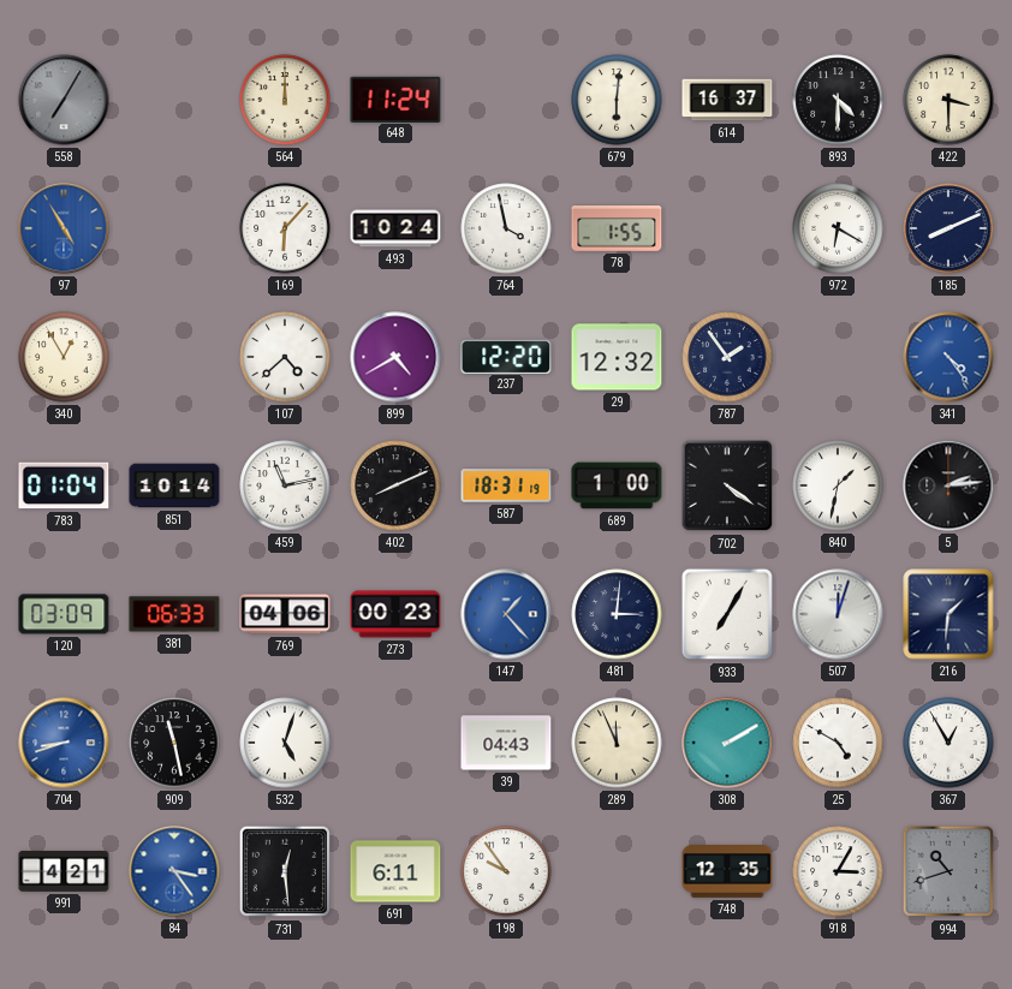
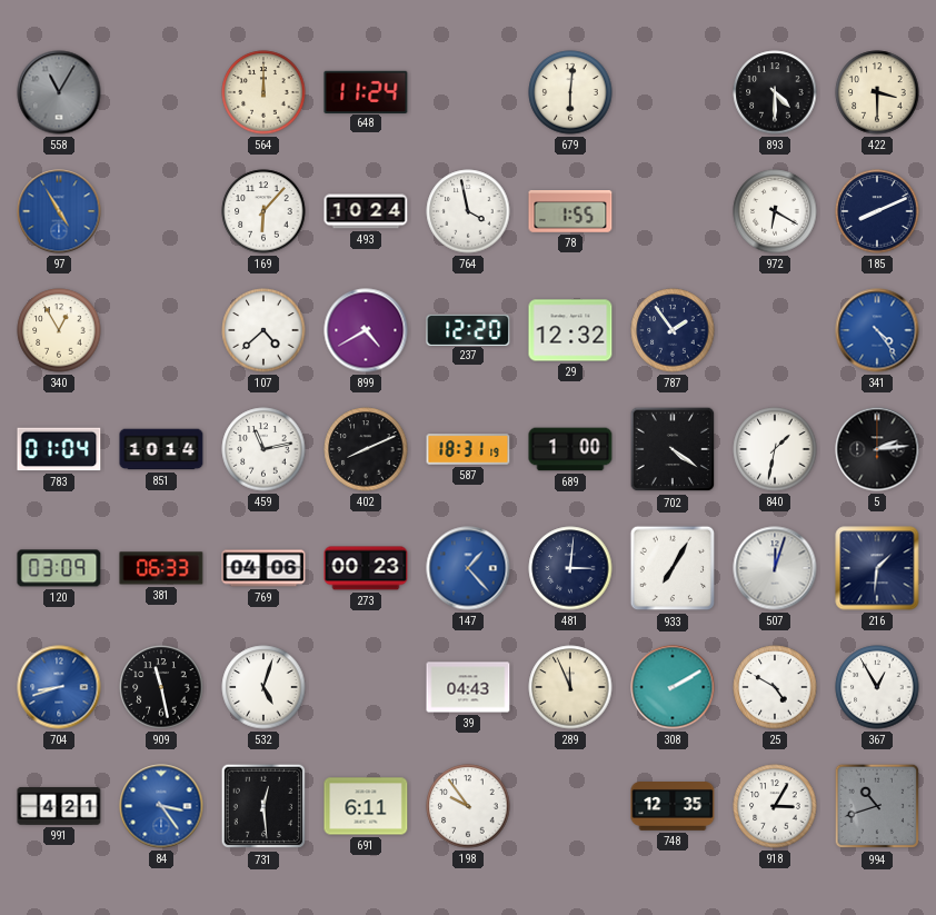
558: 7:05 -> 11:05 (59, 92)
614: 16:37 -> none (727, 100)
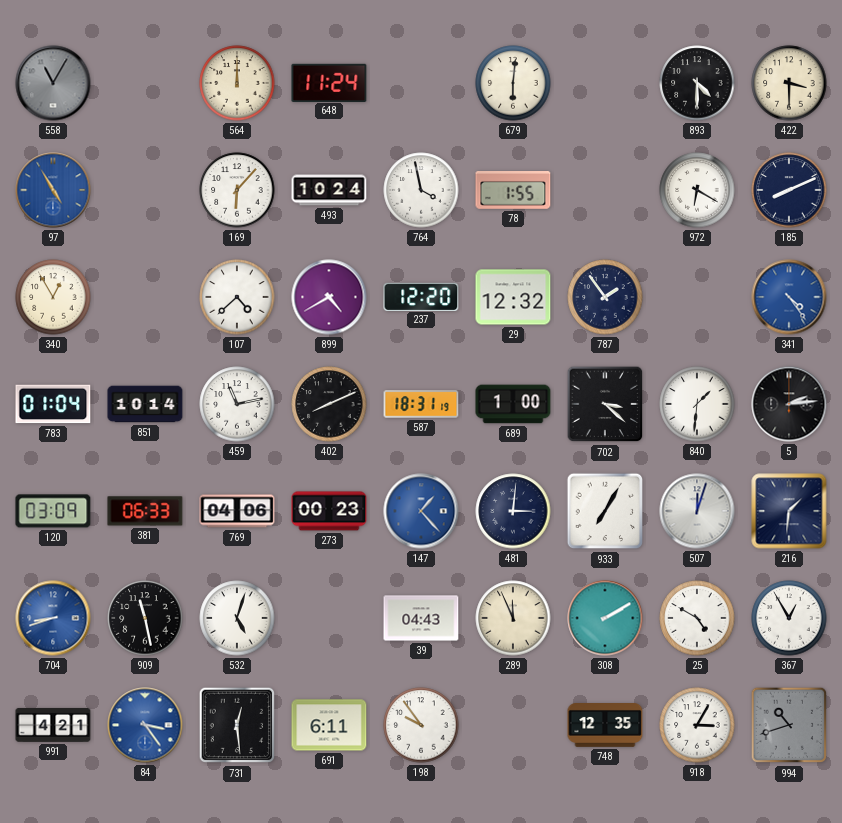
702: 4:21 -> 3:22 (605, 404)
840: 1:32 -> 1:31 (697, 404)
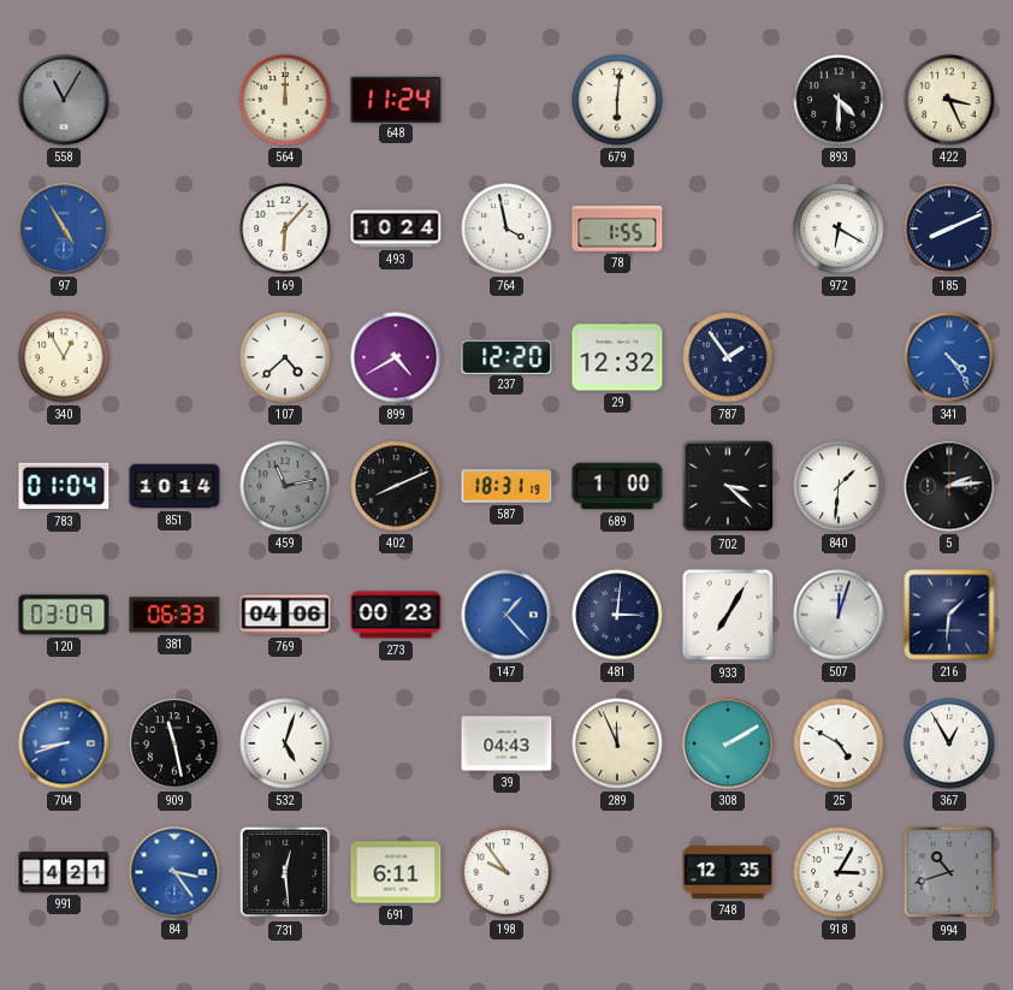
422: 3:30 -> 3:26 (949, 100)
459 dial: white -> grey (285, 486)
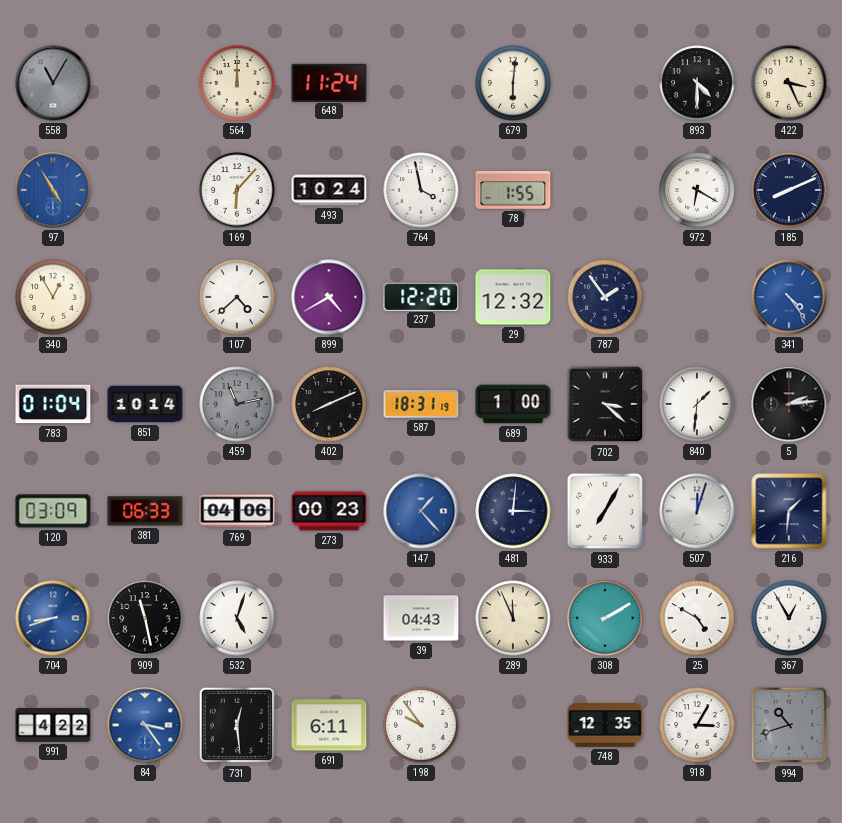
991: 4:21 -> 4:22 (53, 725)
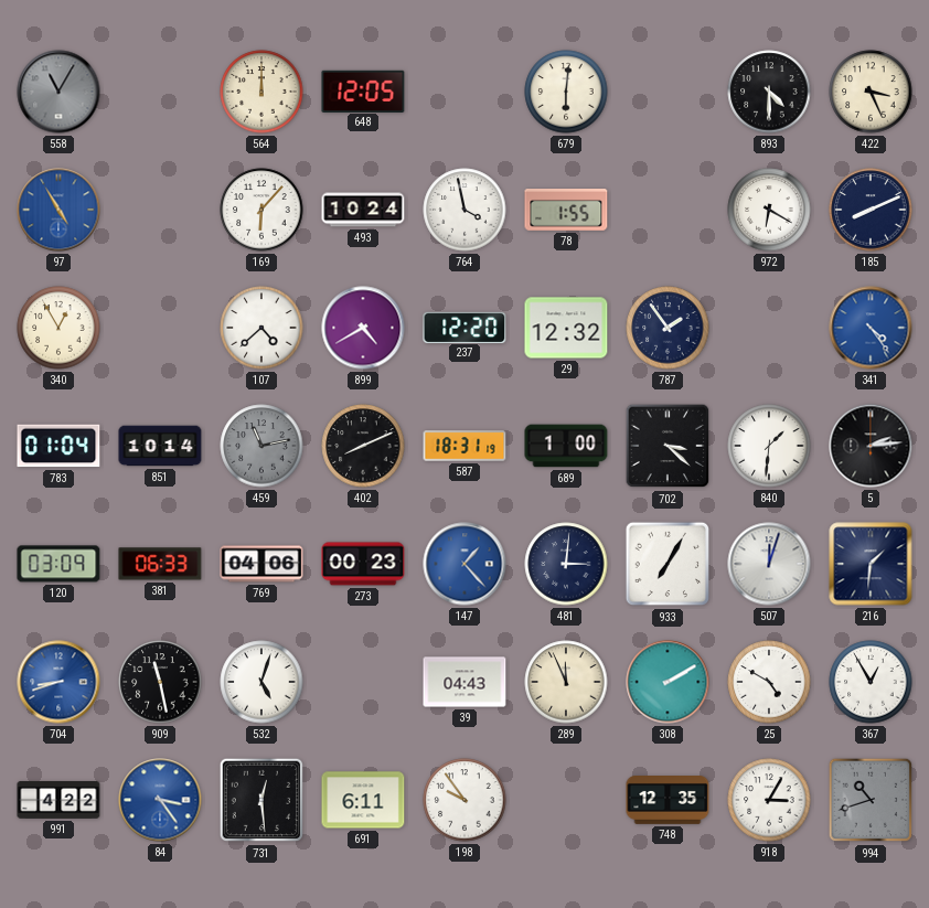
648: 11:24 -> 12:05 (363, 90)
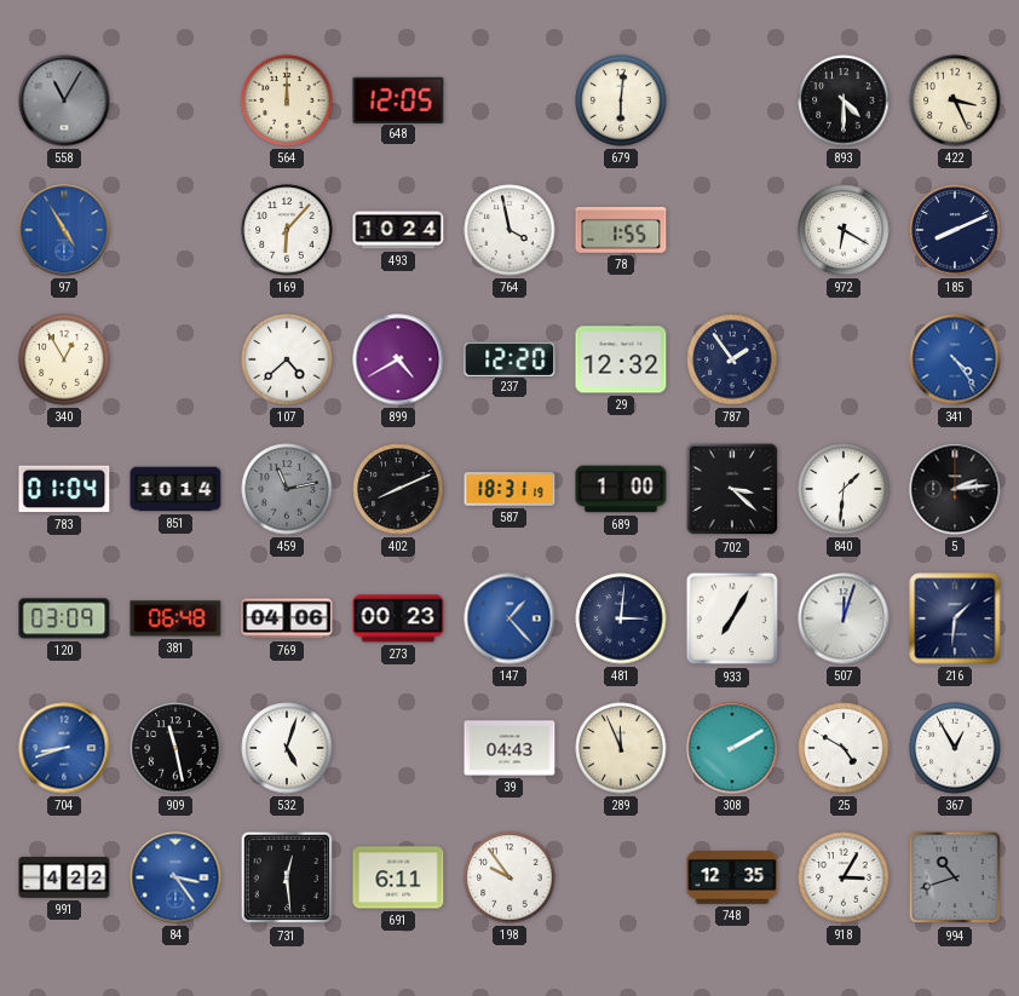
381: 06:33 -> 06:48 (175, 618)
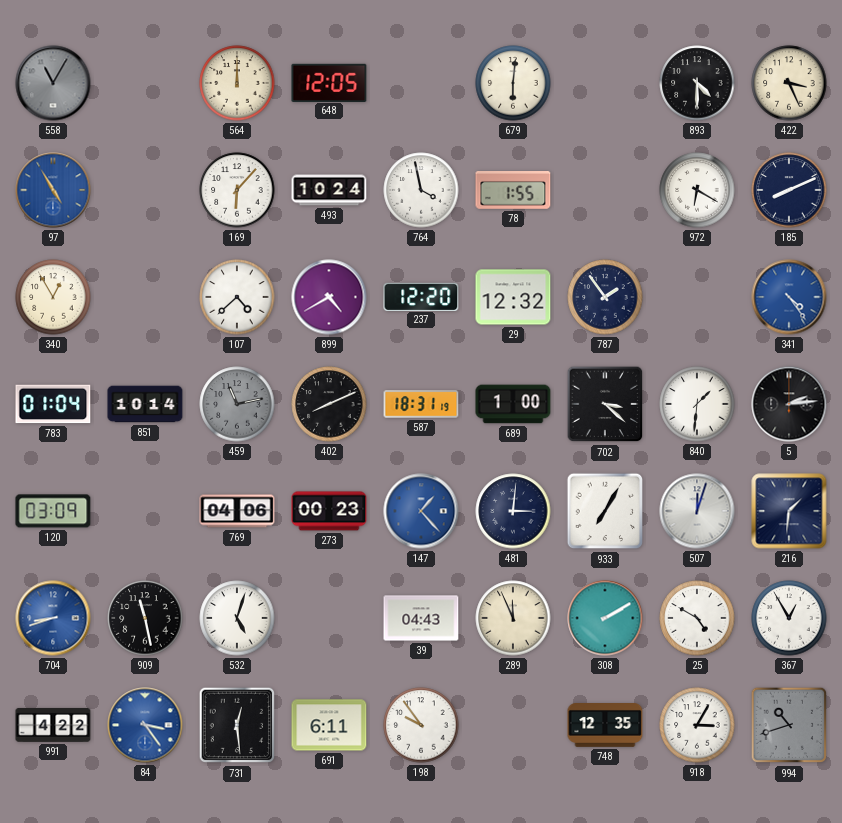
381: 06:48 -> none (175, 618)
